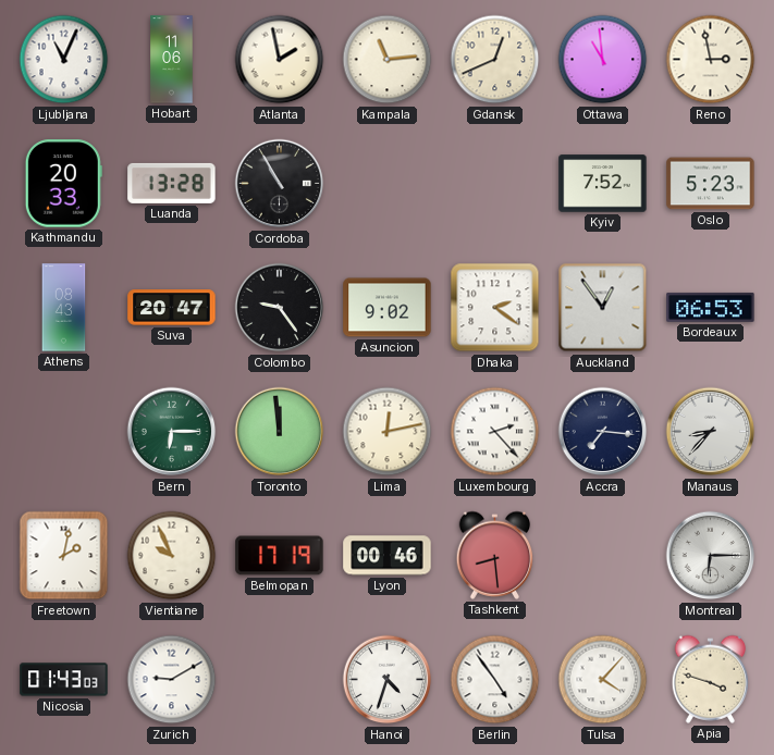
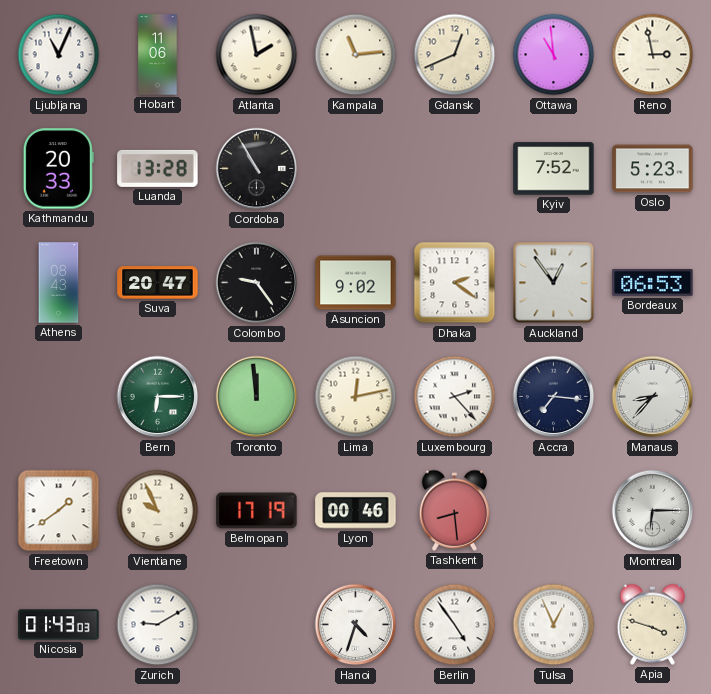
Freetown: 2:02 -> 1:39 (59, 511)
Tulsa: 4:07 -> 12:56 (554, 625)
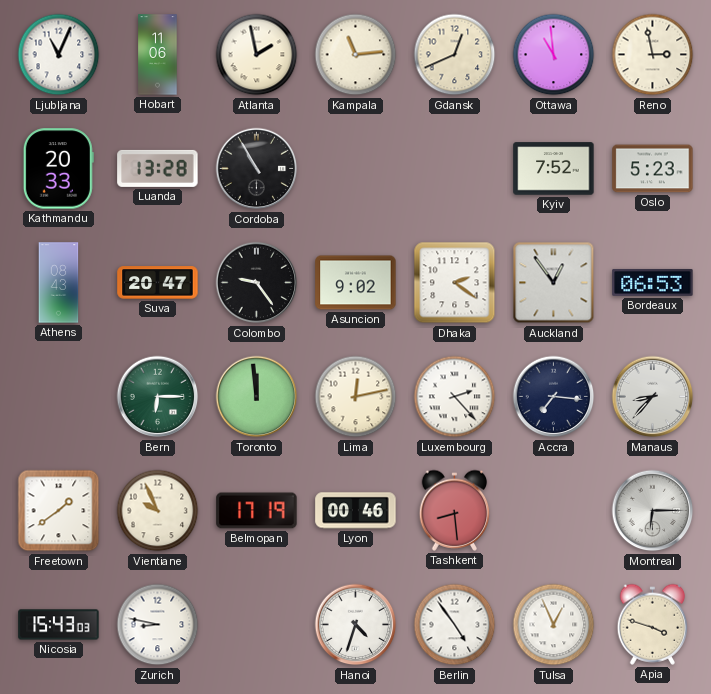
Nicosia: 01:43 -> 15:43 (59, 625)
Zurich: 9:10 -> 8:47 (158, 625)
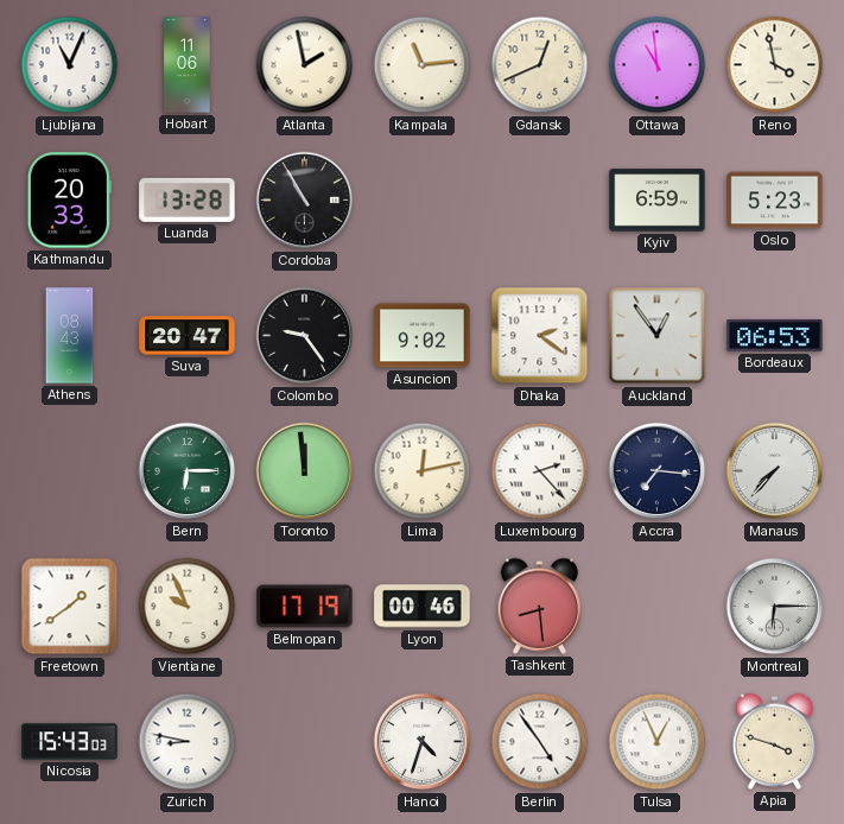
Reno: 2:58 -> 3:58 (775, 65)
Kyiv: 7:52 -> 6:59 (658, 201)
Manaus: 8:37 -> 7:37 (775, 471)
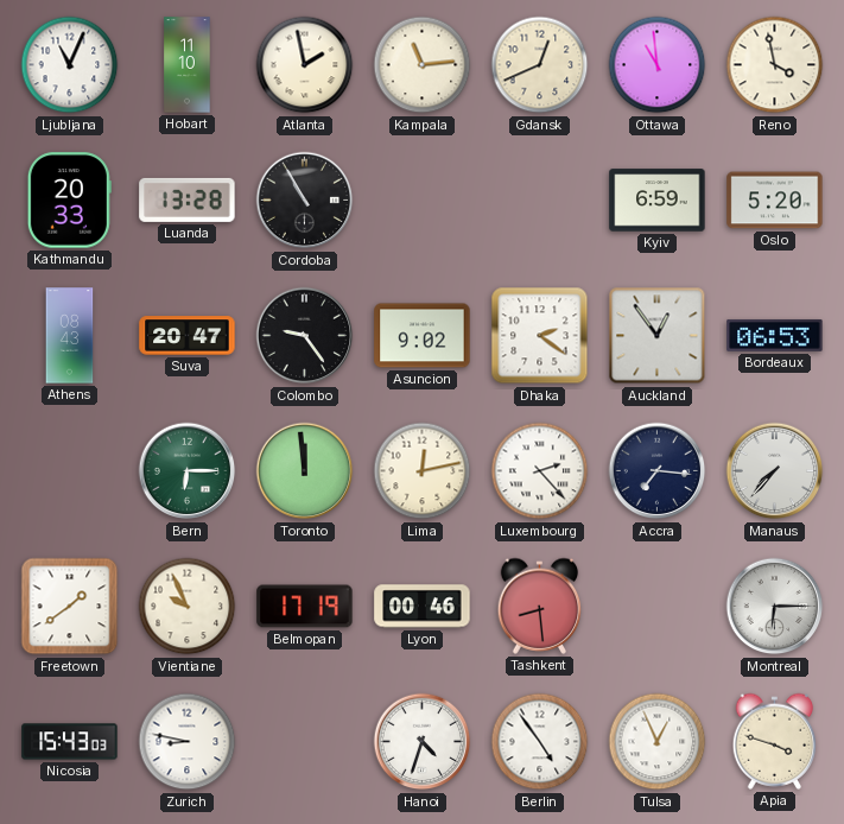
Hobart: 11:06 -> 11:10 (188, 65)
Oslo: 5:23 -> 5:20 (775, 201)
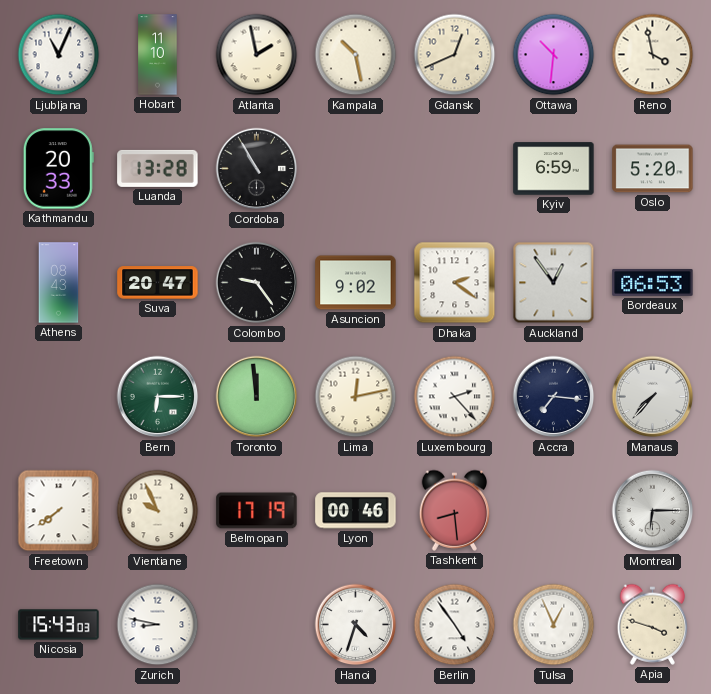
Kampala: 11:14 -> 10:28 (356, 55)
Ottawa: 10:59 -> 10:31 (554, 55)
Freetown: 1:39 -> 7:39 (59, 511)
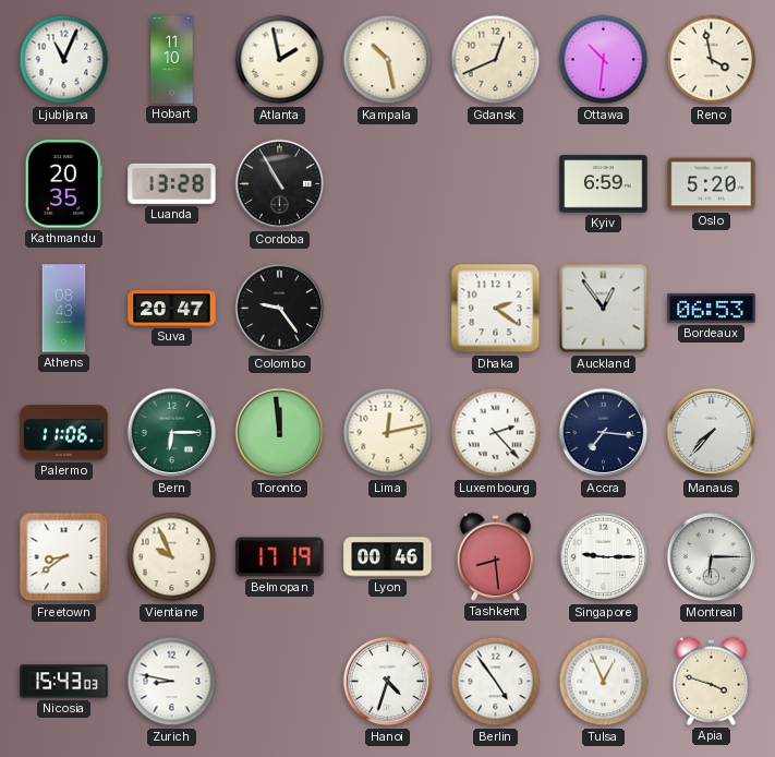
Kathmandu: 20:33 -> 20:35 (63, 184)
Asuncion: 9:02 -> none (356, 283)
Palermo: none -> 11:06 (64, 433)
Freetown: 7:39 -> 8:39 (64, 557)
Singapore: none -> 9:15 (604, 557)
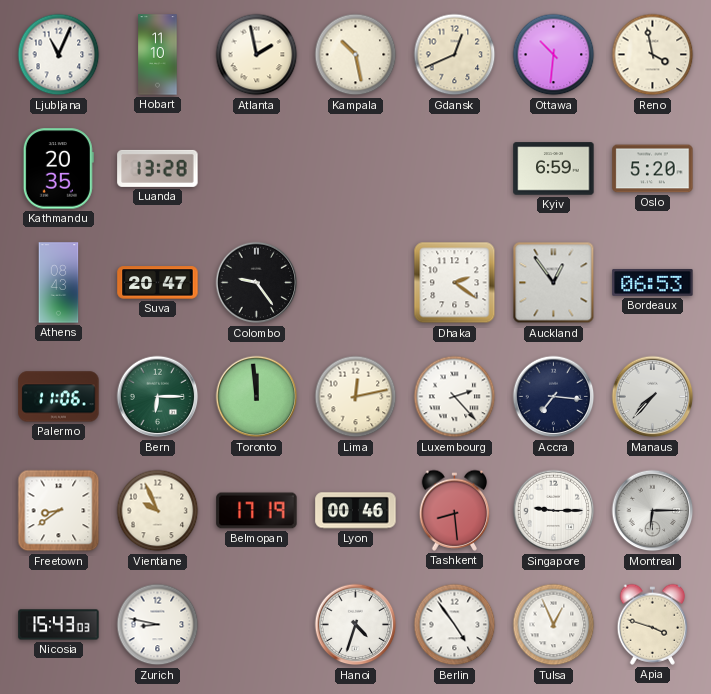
Cordoba: 10:55 -> none (280, 184)
